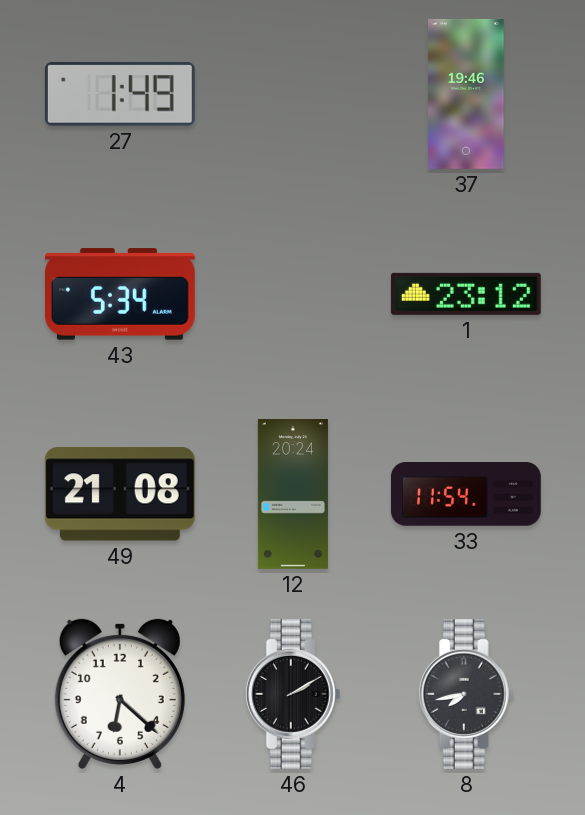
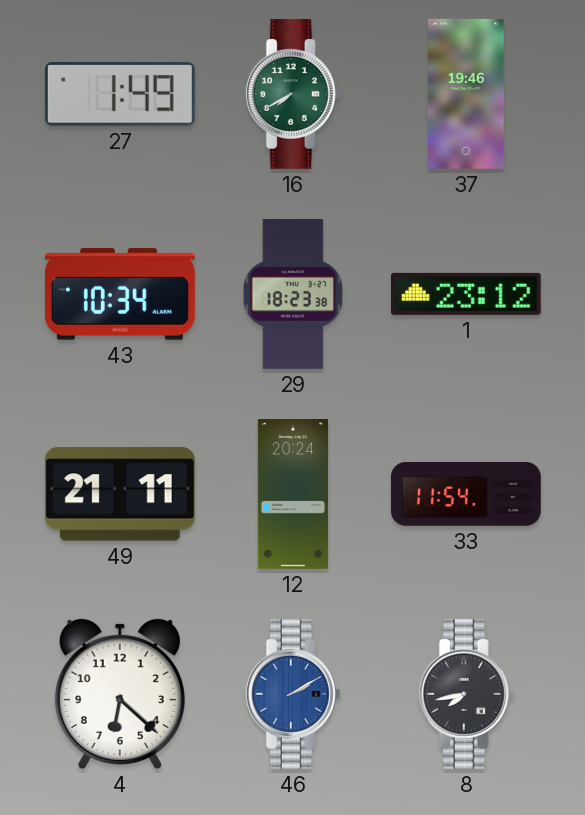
16: none -> 7:40 (293, 94)
43: 5:34 -> 10:34 (120, 294)
29: none -> 18:23 (292, 295)
49: 21:08 -> 21:11 (120, 494)
46 dial: black -> blue (293, 694)
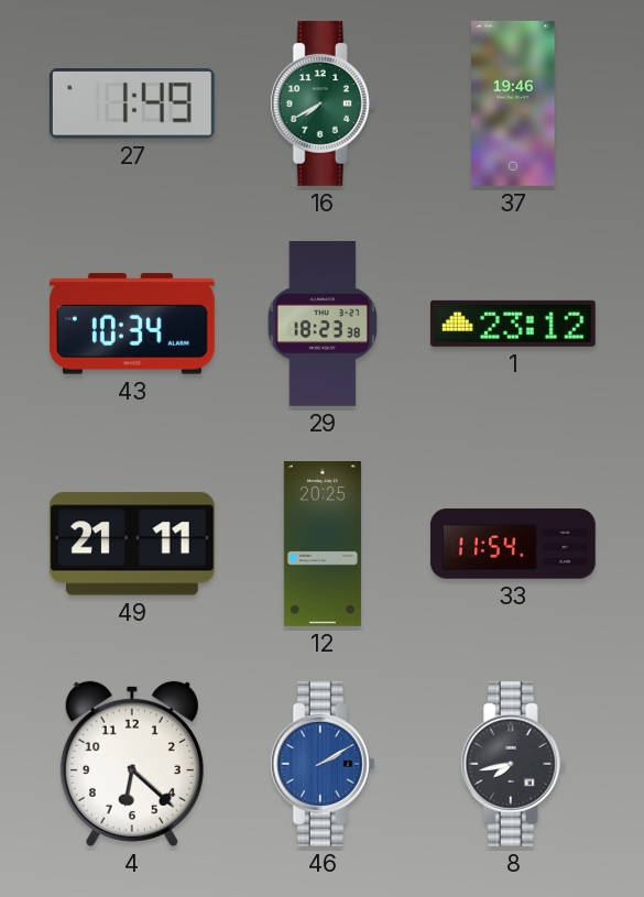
12: 20:24 -> 20:25 (323, 545)
